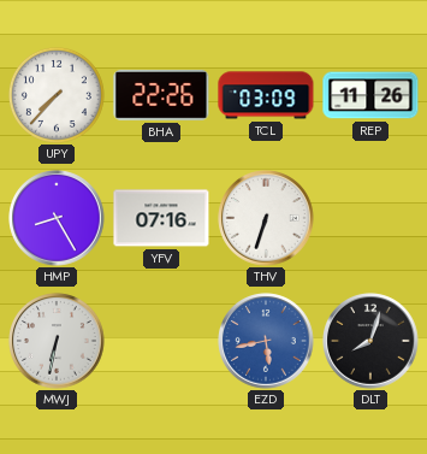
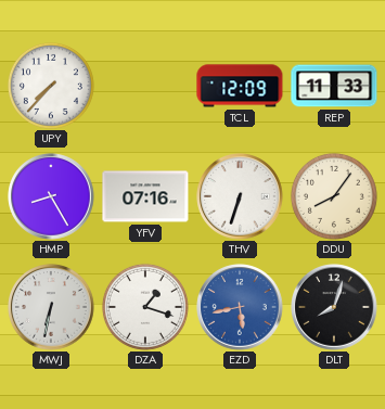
BHA: 22:26 -> none (161, 95)
TCL: 03:09 -> 12:09 (240, 86)
REP: 11:26 -> 11:33 (334, 86)
DDU: none -> 8:06 (334, 196)
DZA: none -> 1:18 (145, 307)
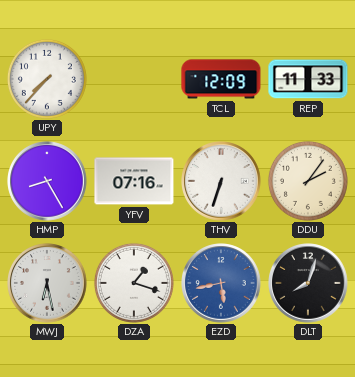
DDU: 8:06 -> 2:06 (308, 181)
MWJ: 6:32 -> 6:28 (47, 283)
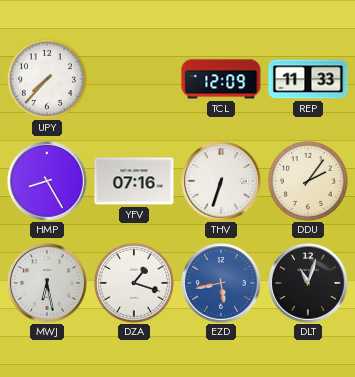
DLT: 8:03 -> 11:03 (308, 283)
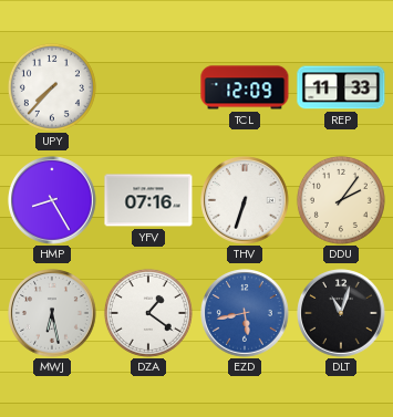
DZA: 1:18 -> 1:21 (148, 313)
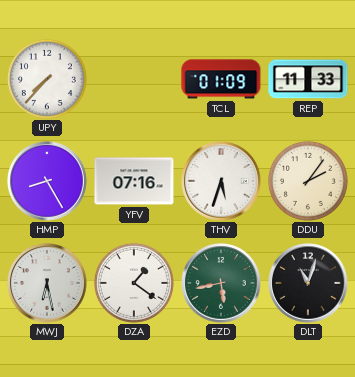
TCL: 12:09 -> 01:09 (221, 79)
THV: 6:33 -> 5:33 (221, 181)
EZD dial: blue -> green (221, 283)
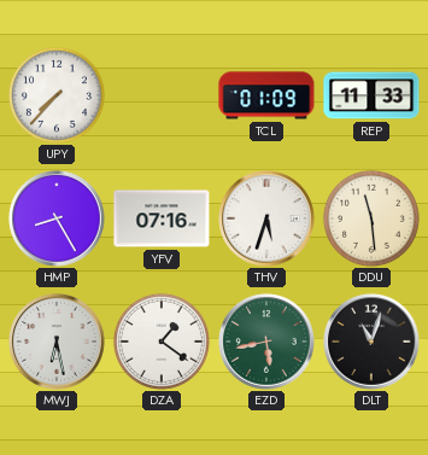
DDU: 2:06 -> 11:29 (371, 218)
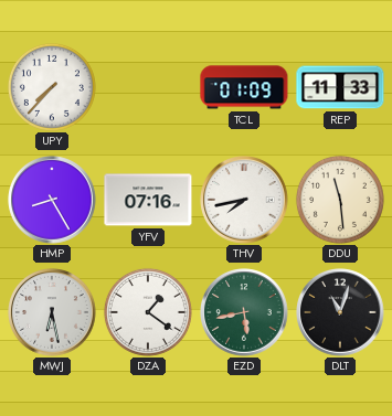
THV: 5:33 -> 7:43 (244, 200)
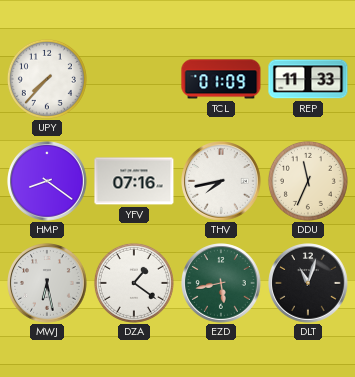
HMP: 8:25 -> 8:21 (47, 181)
DDU: 11:29 -> 11:34 (308, 181)
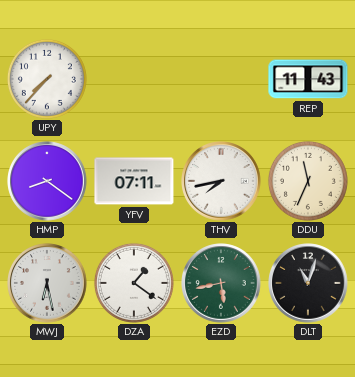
TCL: 01:09 -> none (221, 79)
REP: 11:33 -> 11:43 (308, 79)
YFV: 07:16 -> 07:11 (134, 181)
